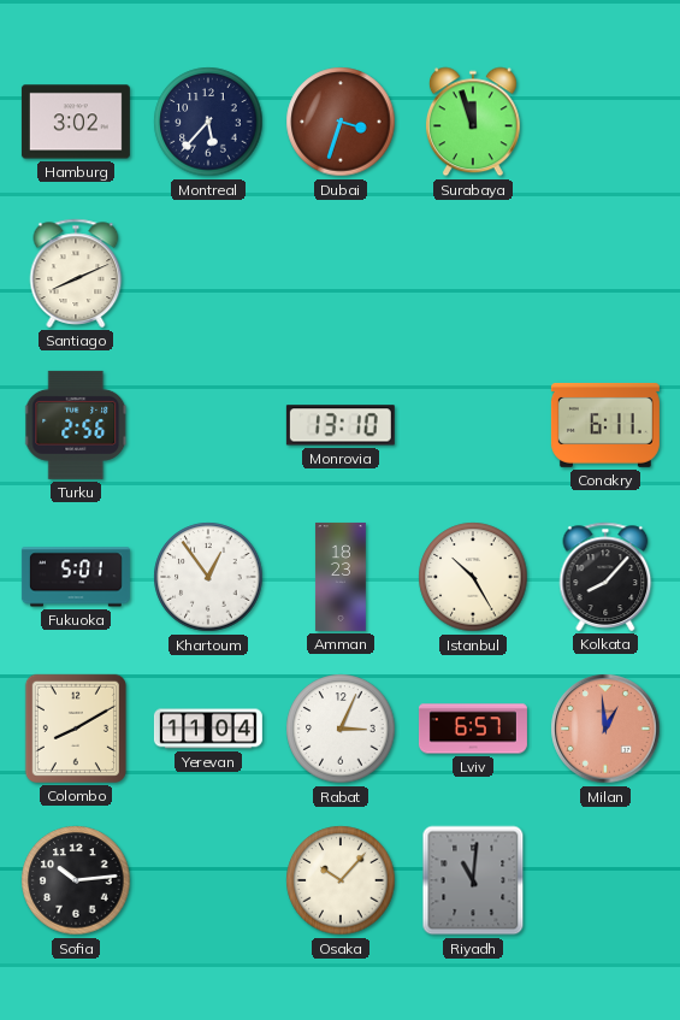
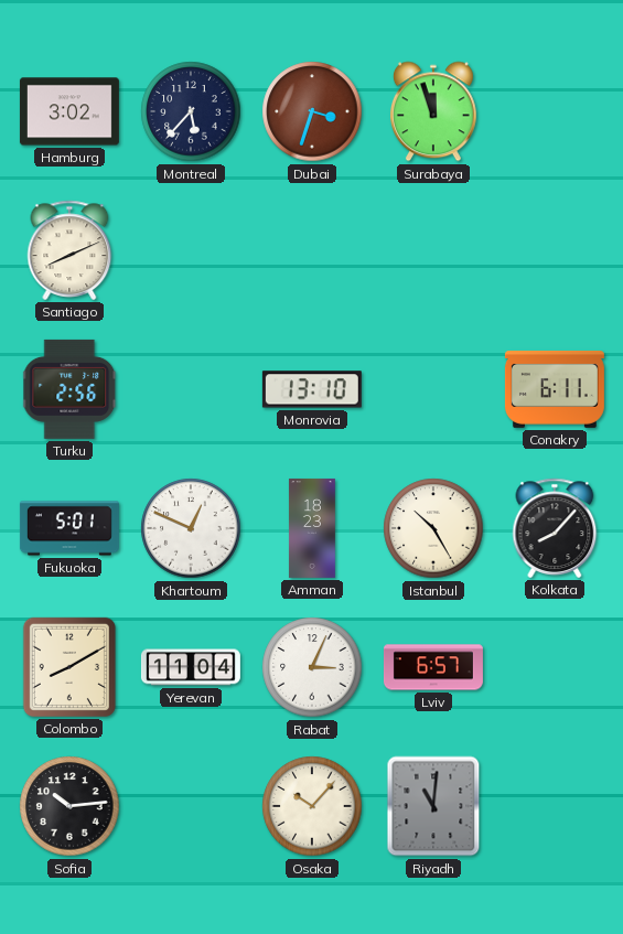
Khartoum: 12:54 -> 12:49 (191, 528)
Milan: 12:59 -> none (605, 729)
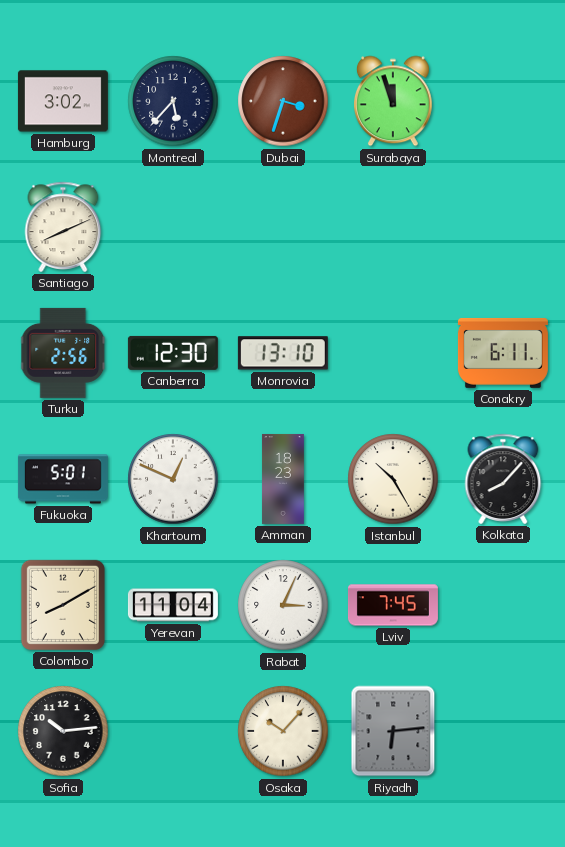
Canberra: none -> 12:30 (173, 353)
Lviv: 6:57 -> 7:45 (393, 605)
Riyadh: 11:01 -> 6:14 (393, 731)
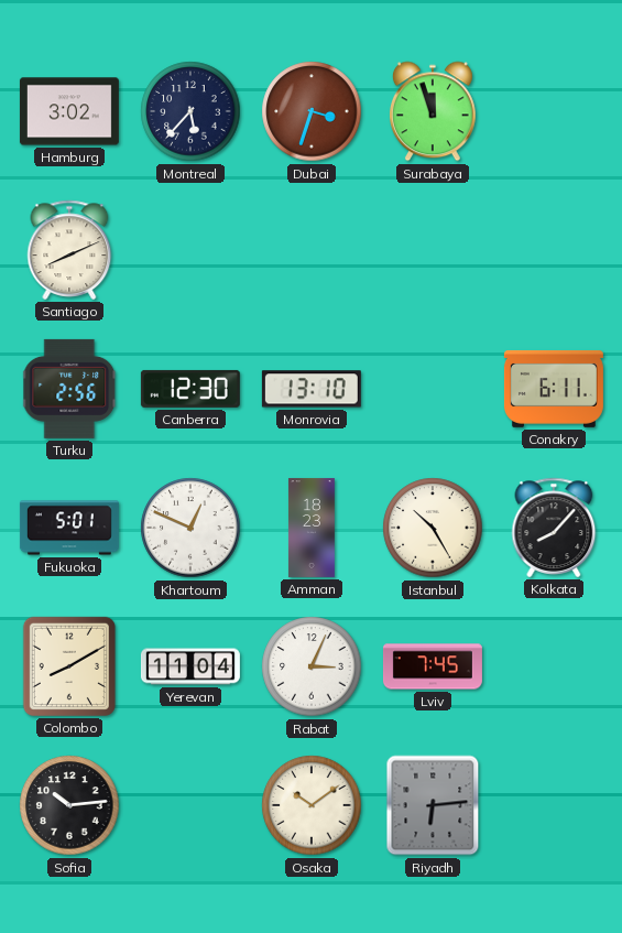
Osaka: 10:07 -> 10:09 (312, 805)
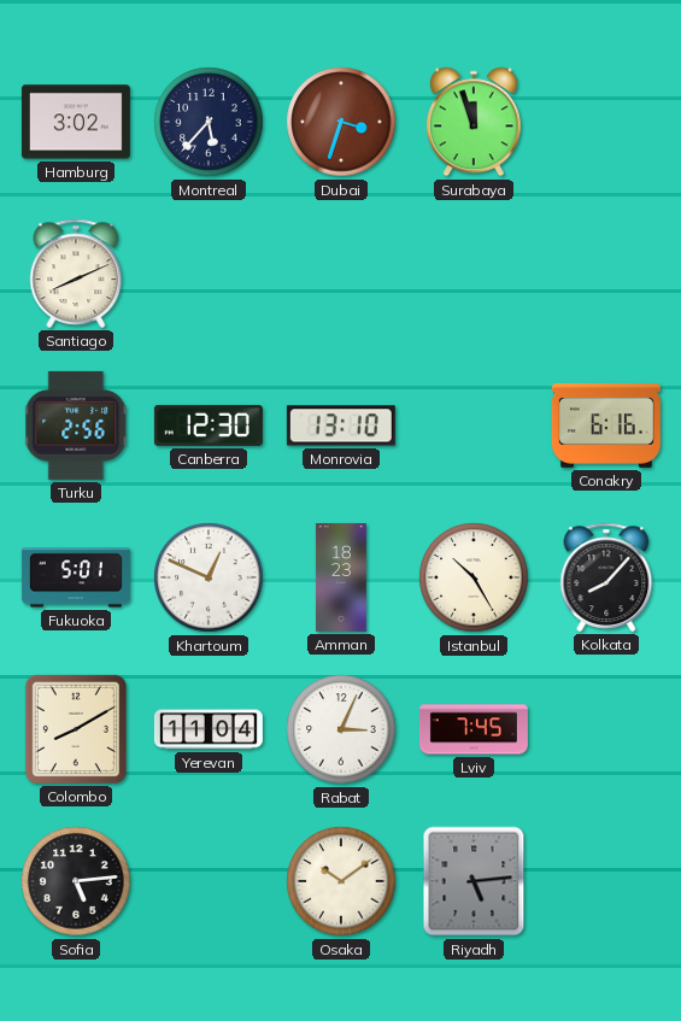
Conakry: 6:11 -> 6:16 (606, 426)
Sofia: 10:14 -> 5:14 (76, 881)
Riyadh: 6:14 -> 5:14 (474, 881)
